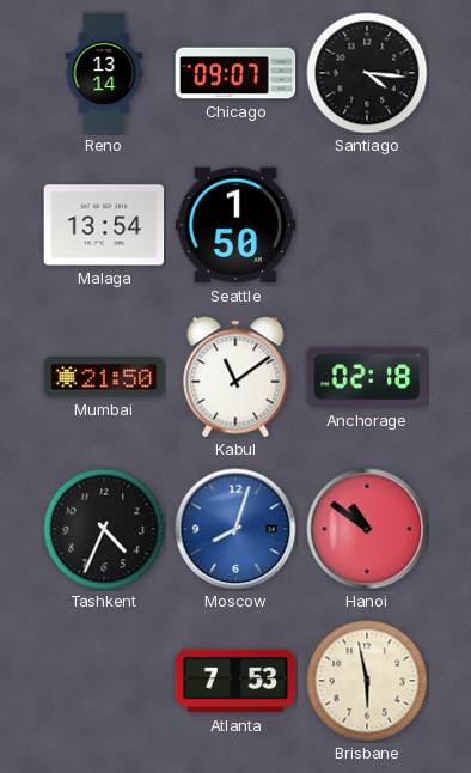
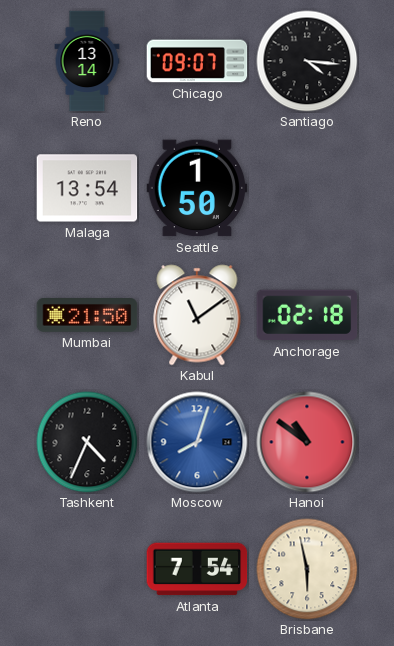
Atlanta: 7:53 -> 7:54 (197, 569)
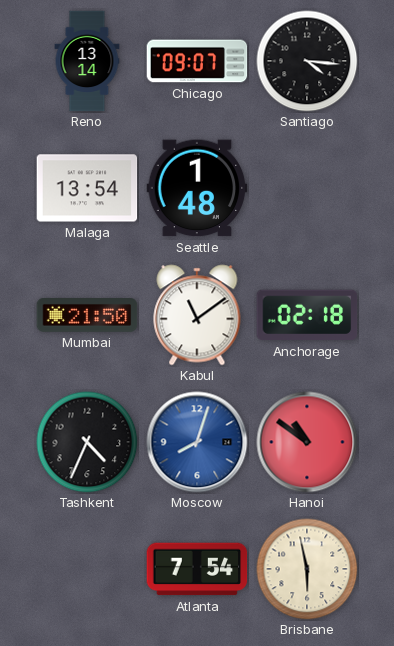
Seattle: 1:50 -> 1:48 (197, 188)
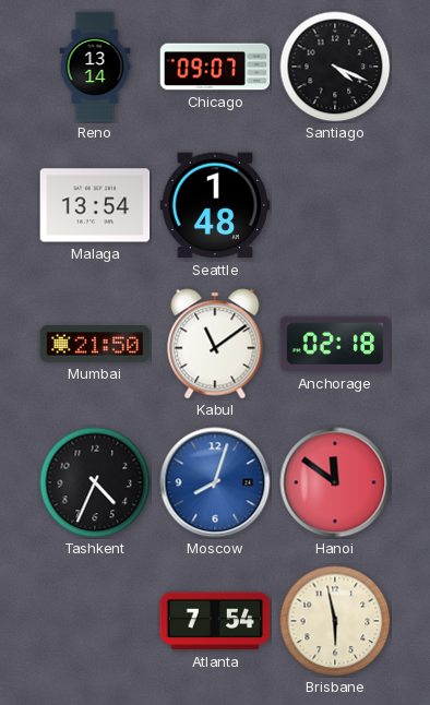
Santiago: 4:16 -> 4:19 (335, 67)
Hanoi: 10:51 -> 11:51 (335, 482)
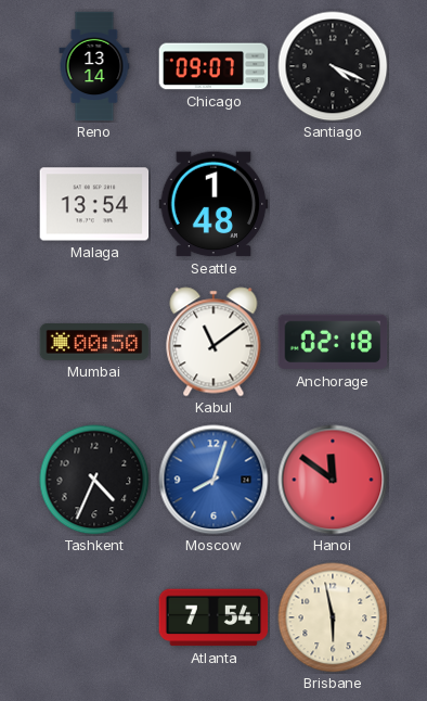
Mumbai: 21:50 -> 00:50 (94, 343)
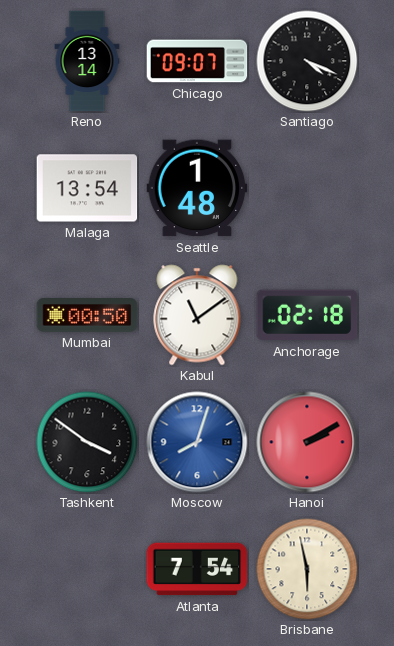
Tashkent: 4:34 -> 3:51 (87, 442)
Hanoi: 11:51 -> 2:10 (307, 442)
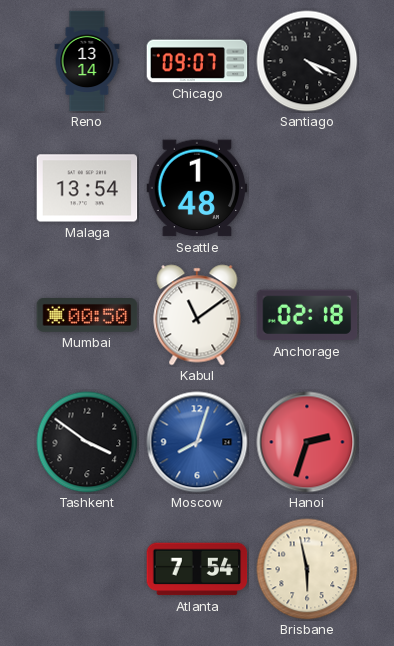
Hanoi: 2:10 -> 2:33 (307, 442)
